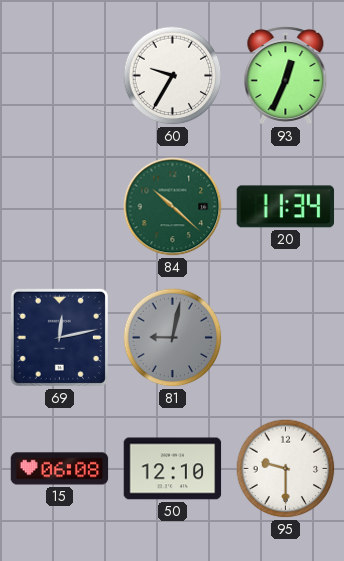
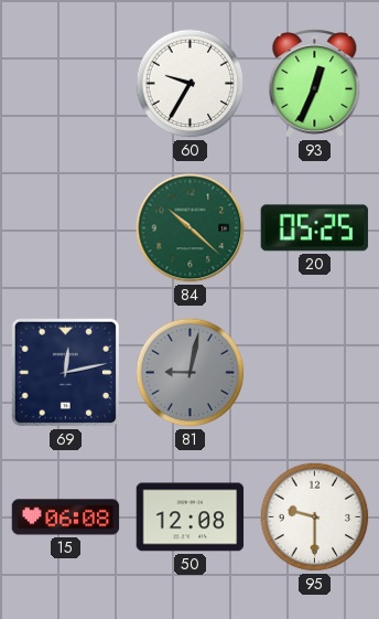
20: 11:34 -> 05:25 (315, 228)
50: 12:10 -> 12:08 (191, 517)
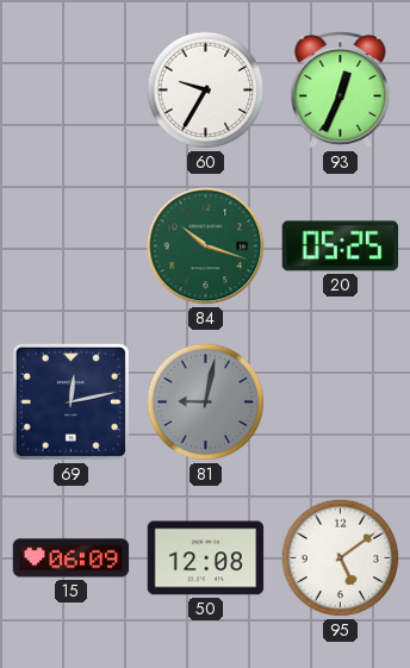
84: 10:22 -> 10:18 (206, 246)
15: 06:08 -> 06:09 (72, 558)
95: 9:30 -> 5:09 (341, 558)
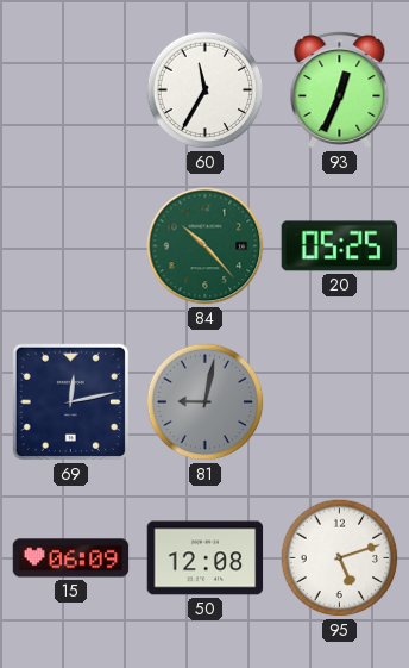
60: 9:35 -> 11:35 (206, 90)
84: 10:18 -> 10:23 (206, 246)
95: 5:09 -> 5:12 (340, 558)
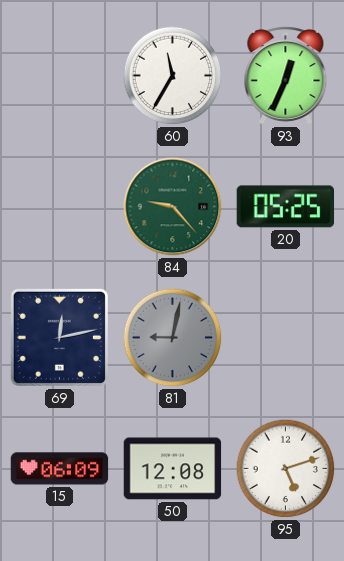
84: 10:23 -> 9:23 (173, 207)
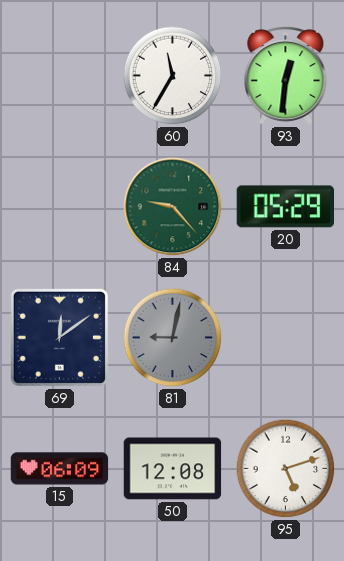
93: 12:34 -> 12:31 (286, 75)
20: 05:25 -> 05:29 (286, 207)
69: 12:13 -> 12:09 (59, 337)
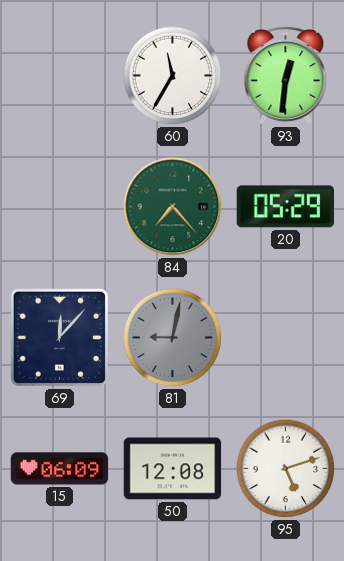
84: 9:23 -> 7:23 (173, 207)
69: 12:09 -> 12:07 (59, 337)
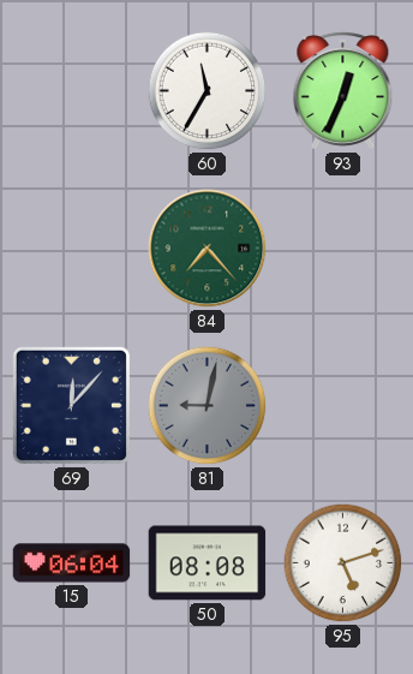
93: 12:31 -> 12:34 (343, 90)
20: 05:29 -> none (286, 207)
15: 06:09 -> 06:04 (72, 563)
50: 12:08 -> 08:08 (208, 563)
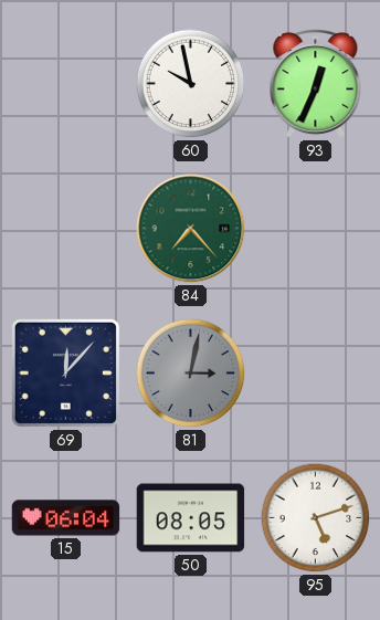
60: 11:35 -> 9:58 (191, 84)
81: 9:02 -> 3:02 (191, 374)
50: 08:08 -> 08:05 (191, 518)
